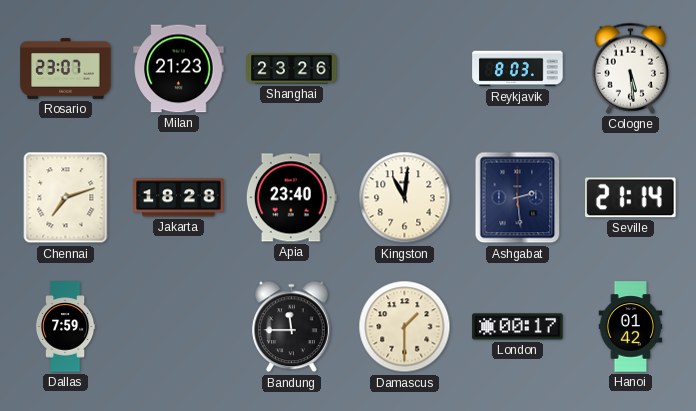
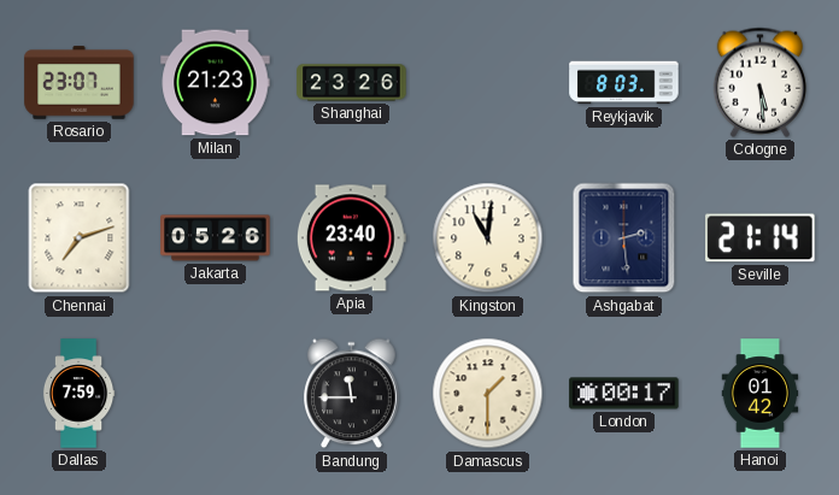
Jakarta: 18:28 -> 05:26 (216, 238)
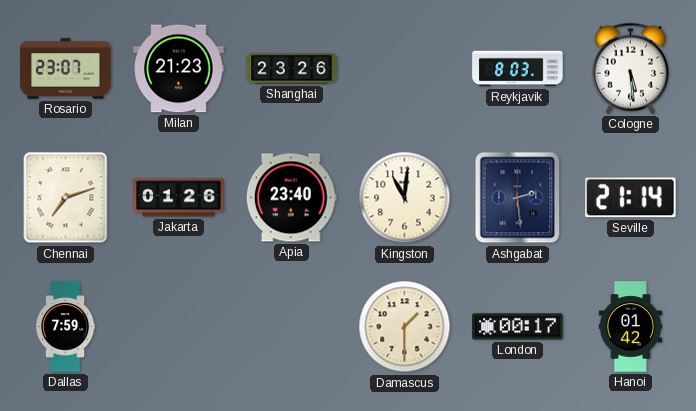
Jakarta: 05:26 -> 01:26 (179, 198)
Bandung: 11:45 -> none (352, 394)
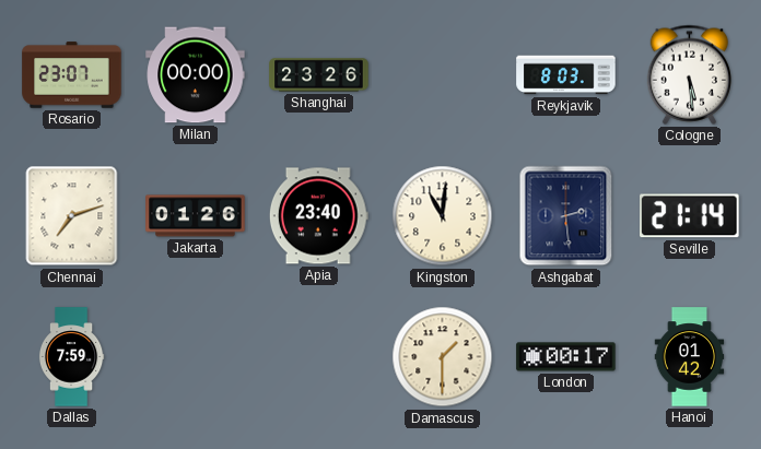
Milan: 21:23 -> 00:00 (196, 75)
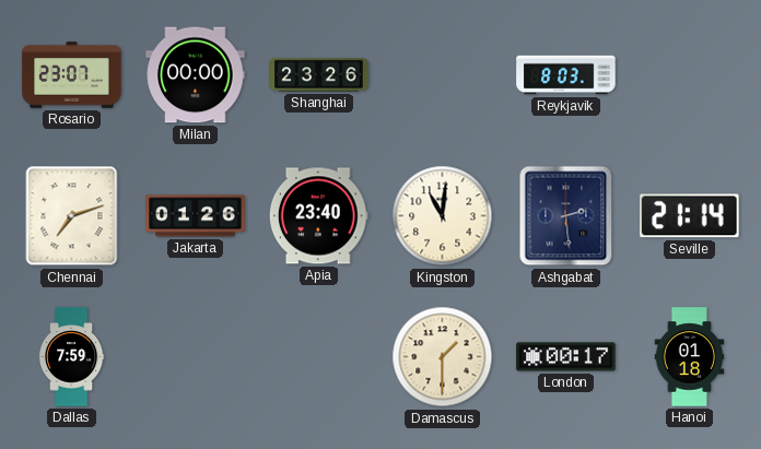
Cologne: 5:29 -> none (690, 74)
Hanoi: 01:42 -> 01:18 (690, 357)
